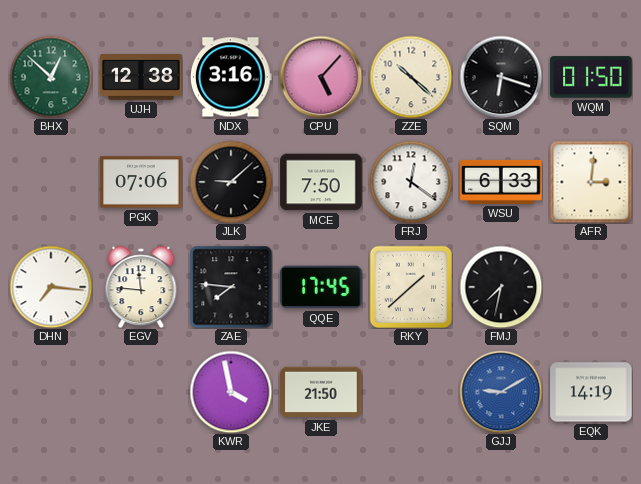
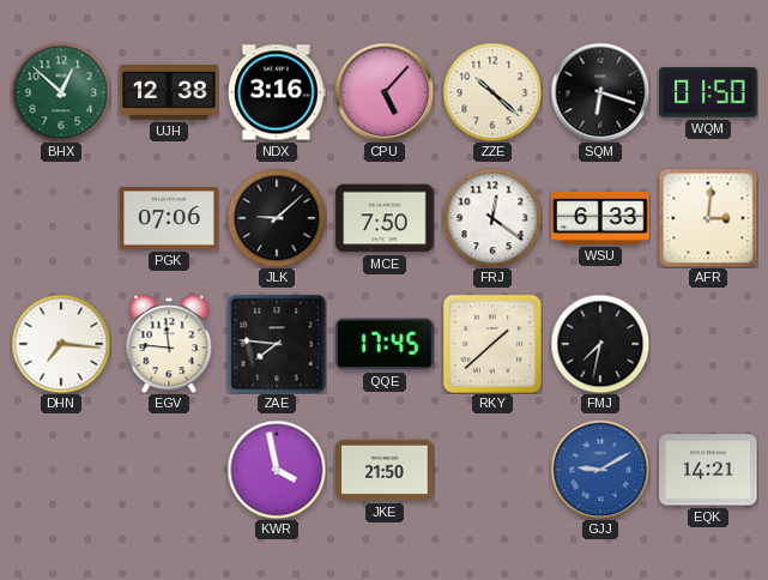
EQK: 14:19 -> 14:21 (708, 470)
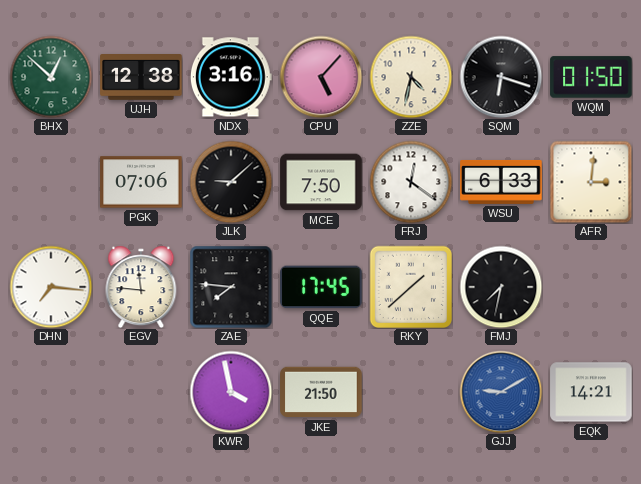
ZZE: 10:22 -> 4:32 (411, 77)
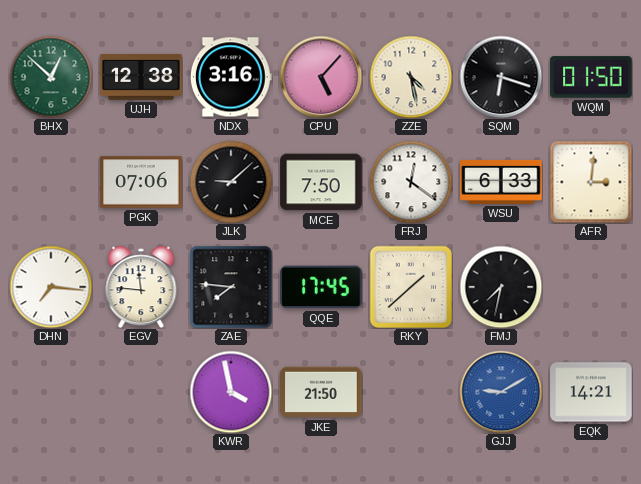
ZZE: 4:32 -> 4:28 (411, 77)
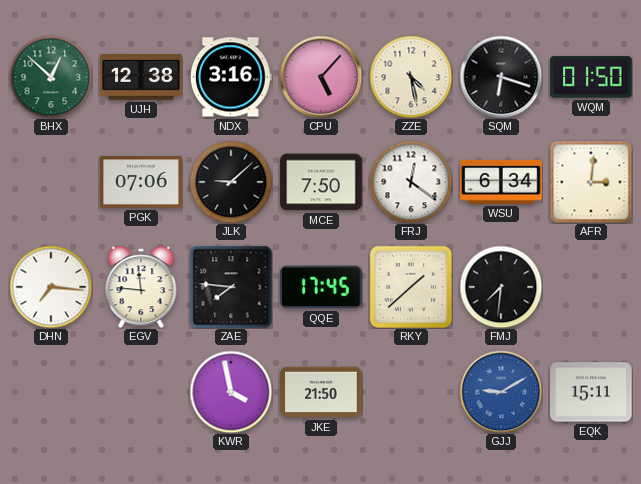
WSU: 6:33 -> 6:34 (501, 182)
FMJ: 7:32 -> 7:31 (501, 287)
EQK: 14:21 -> 15:11 (591, 392)
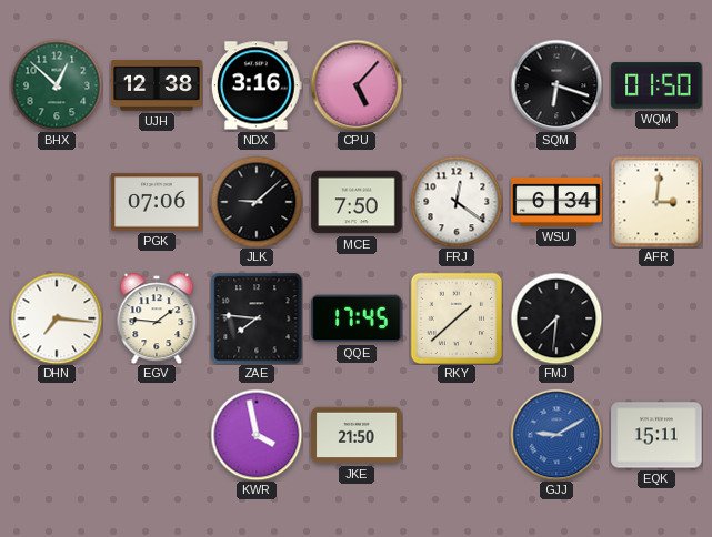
ZZE: 4:28 -> none (411, 77)
EGV: 11:46 -> 1:46 (157, 318)
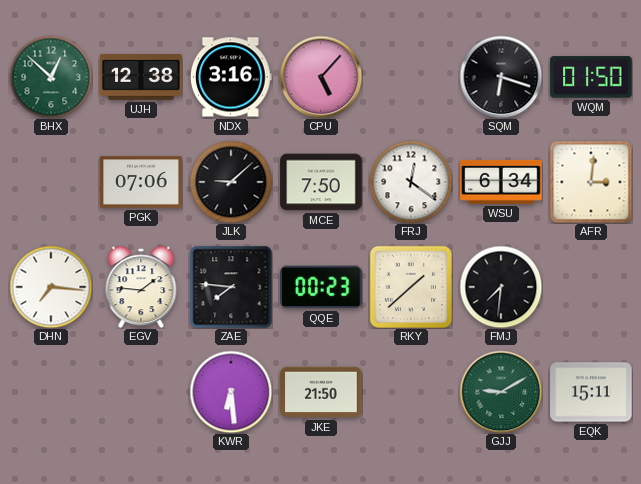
QQE: 17:45 -> 00:23 (321, 287)
KWR: 3:58 -> 6:29 (231, 392)
GJJ dial: blue -> green (501, 392)
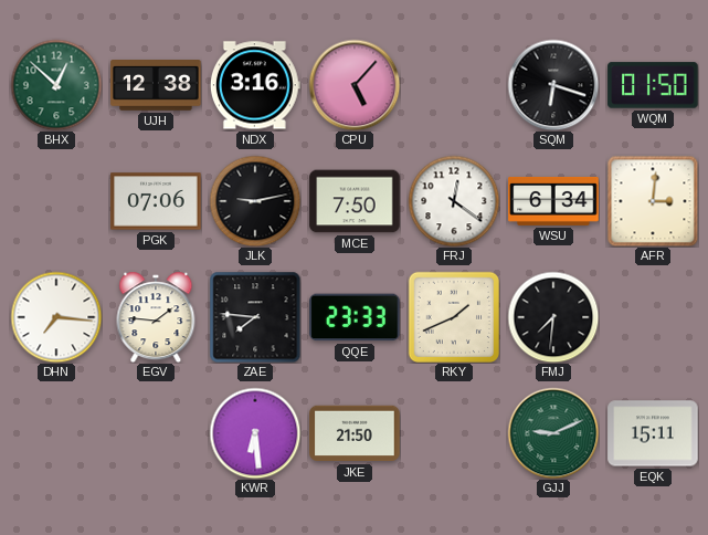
JLK: 9:08 -> 9:13 (255, 201)
QQE: 00:23 -> 23:33 (355, 317)
RKY: 1:38 -> 1:41 (453, 316)
GJJ: 9:10 -> 9:11 (553, 433)
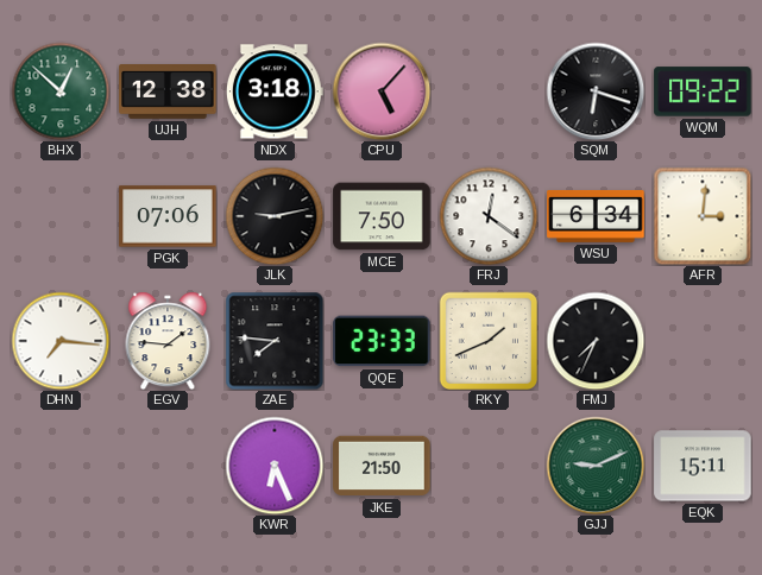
NDX: 3:16 -> 3:18 (275, 91)
WQM: 01:50 -> 09:22 (703, 91)
FMJ: 7:31 -> 7:34 (596, 341)
KWR: 6:29 -> 6:26 (275, 466)
